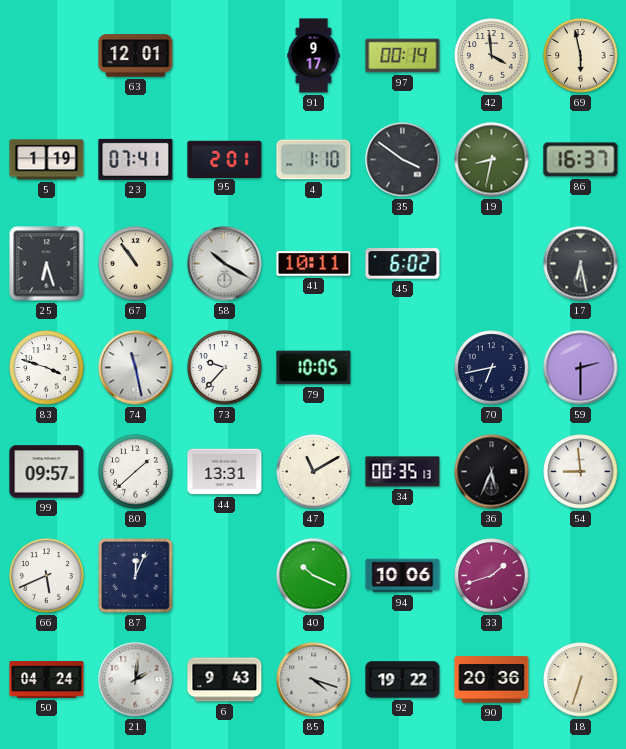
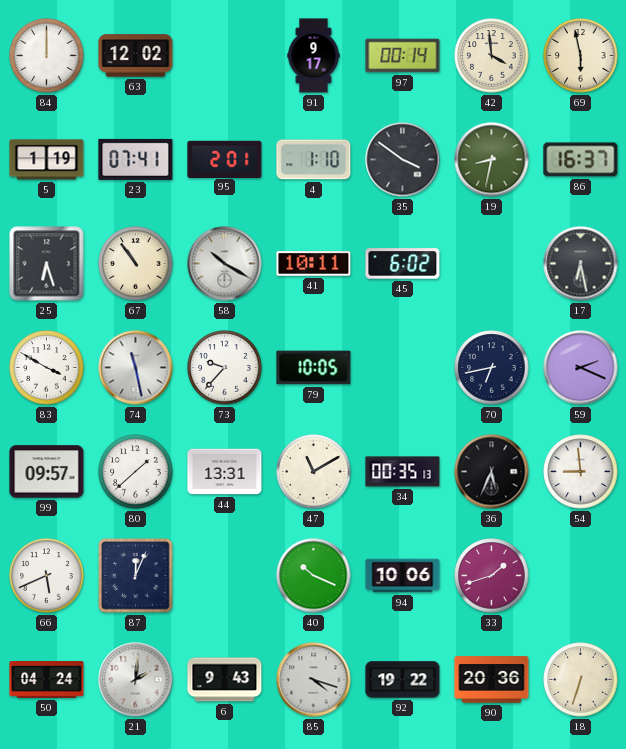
84: none -> 12:00 (47, 56)
63: 12:01 -> 12:02 (136, 56)
83: 3:48 -> 3:50 (47, 368)
59: 2:30 -> 2:19 (581, 368)
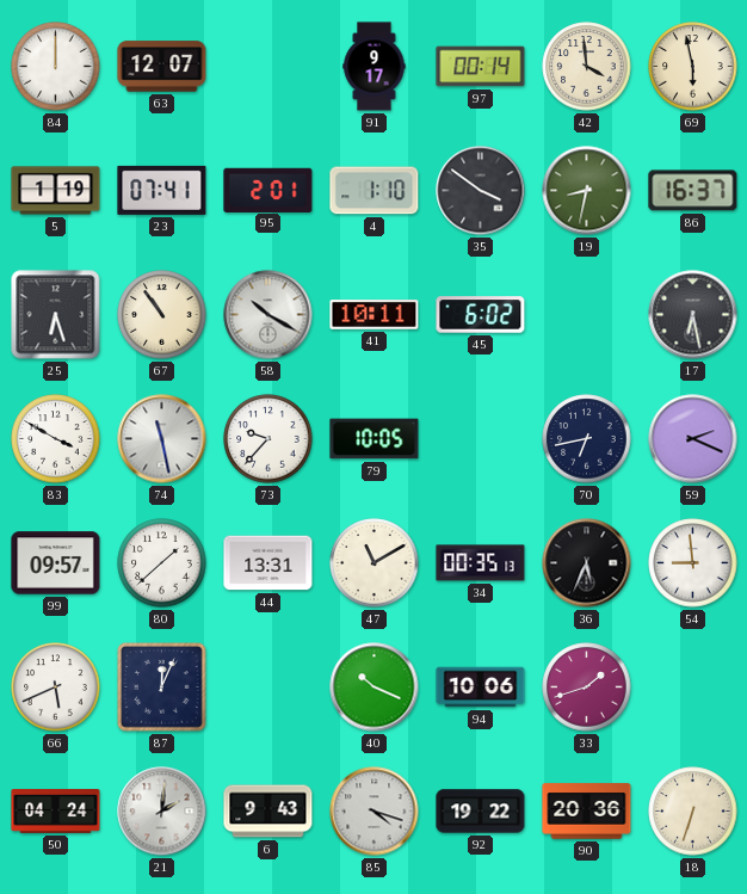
63: 12:02 -> 12:07 (162, 67)
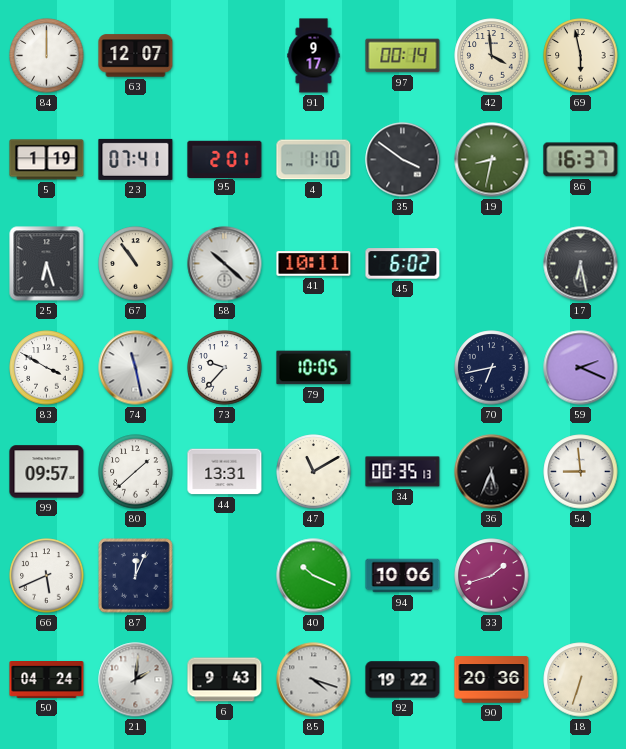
58: 10:20 -> 10:22 (225, 264)
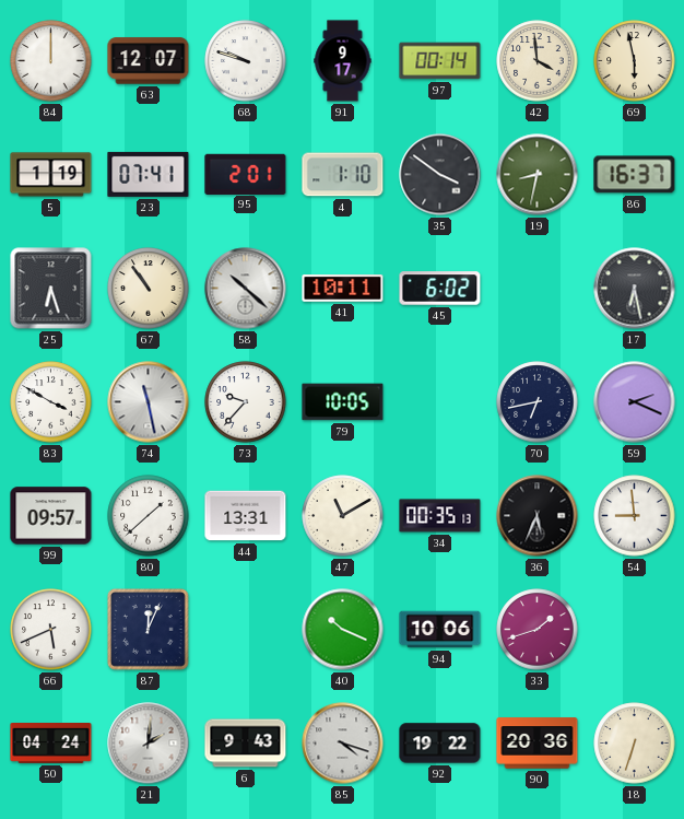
68: none -> 9:48 (246, 61)
